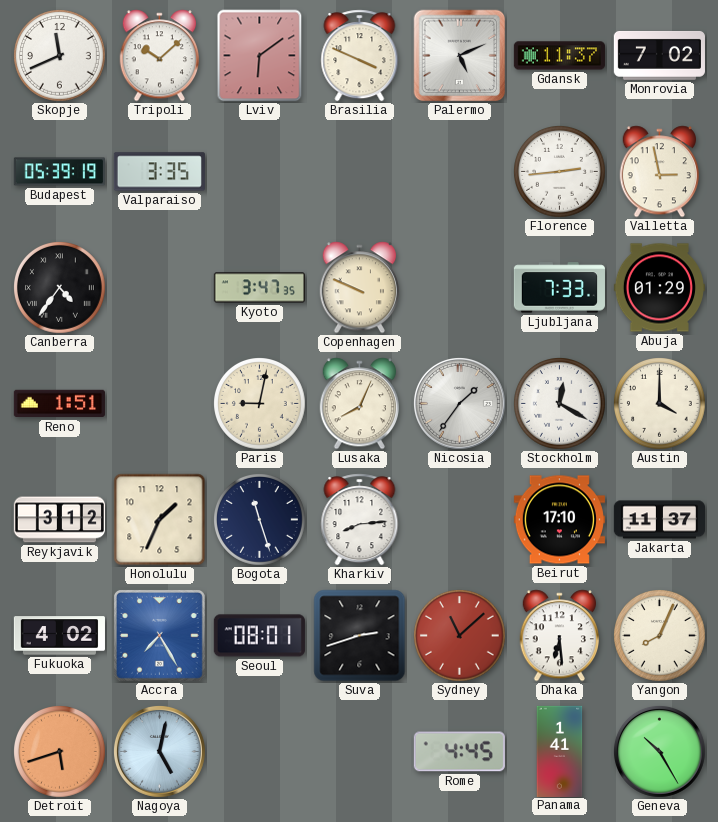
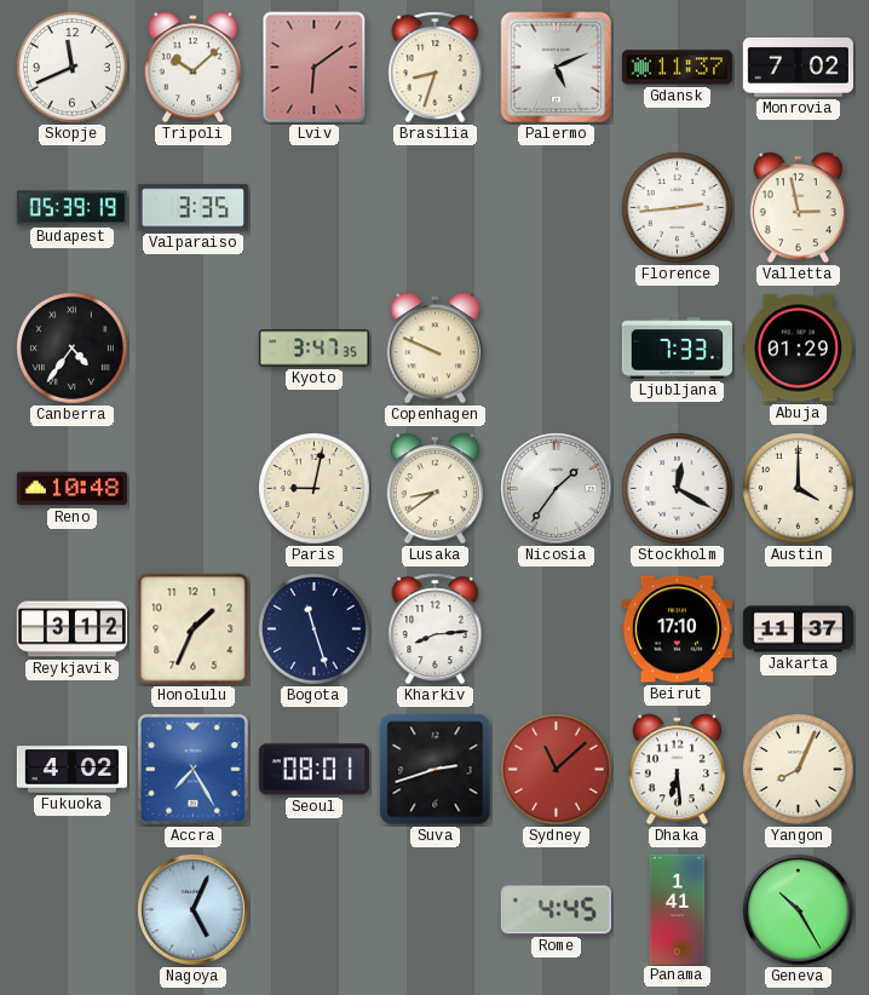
Brasilia: 3:49 -> 8:33 (436, 68)
Reno: 1:51 -> 10:48 (71, 489)
Lusaka: 8:04 -> 8:39 (434, 489)
Detroit: 5:42 -> none (60, 752)
Nagoya: 5:02 -> 5:04 (192, 909)
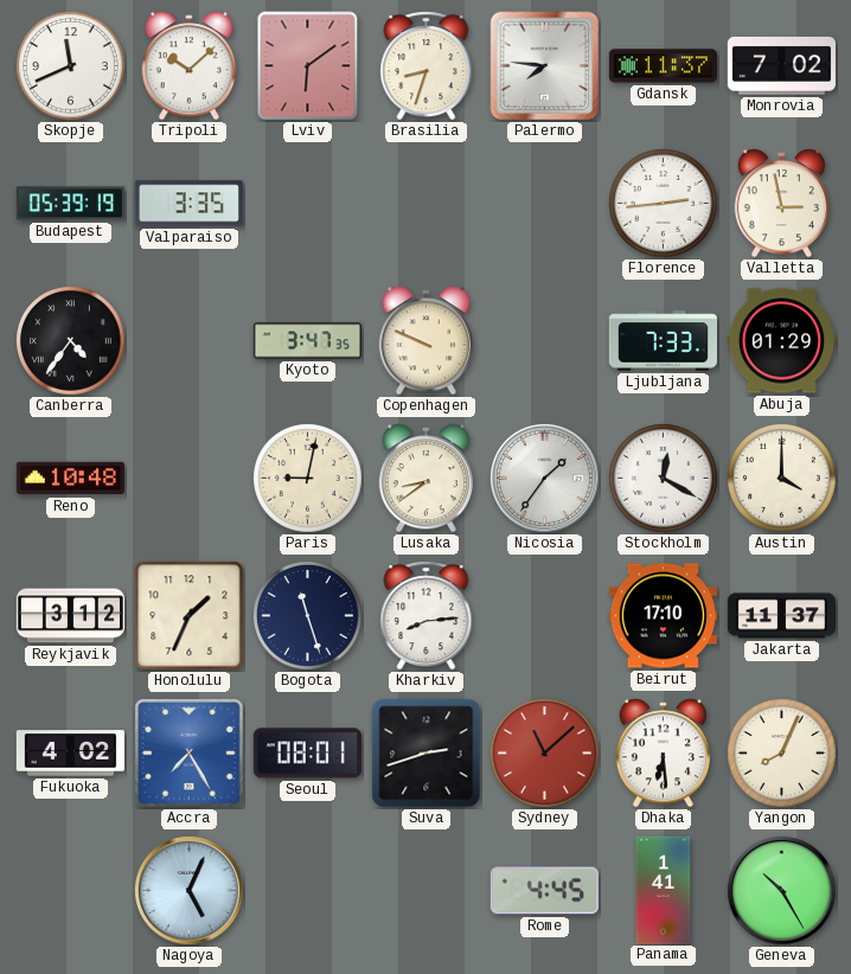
Palermo: 5:11 -> 7:46 (545, 66)
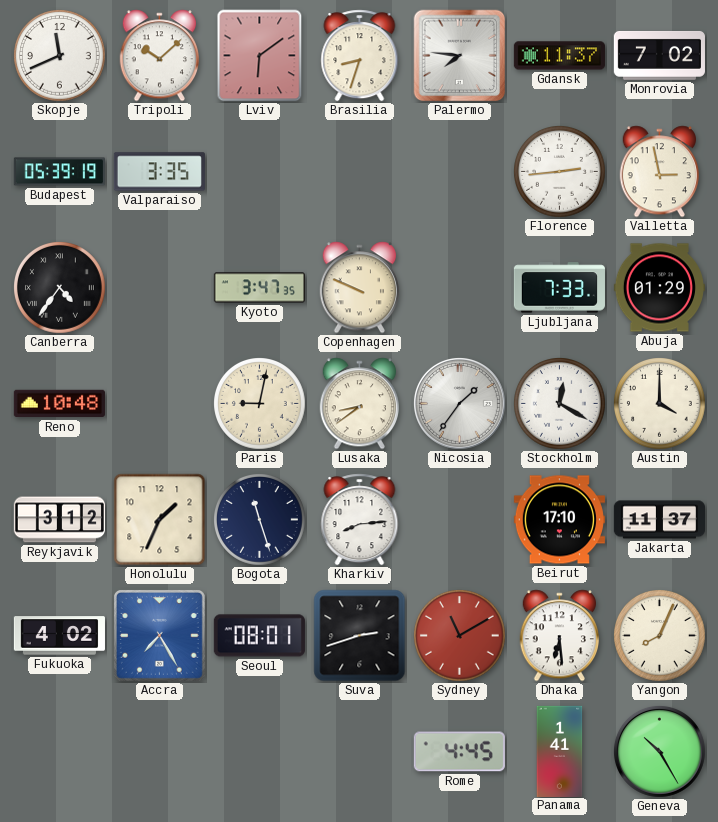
Sydney: 11:08 -> 11:10 (460, 636)
Nagoya: 5:04 -> none (188, 890)
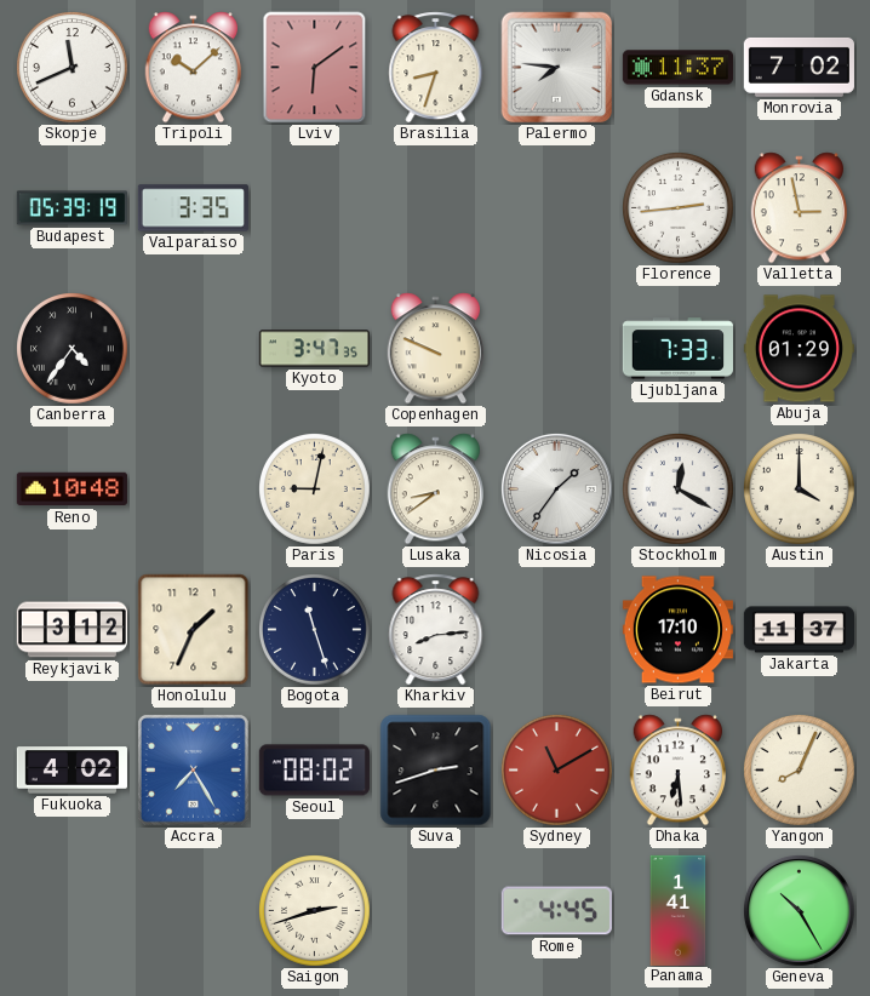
Seoul: 08:01 -> 08:02 (314, 771)
Saigon: none -> 2:42 (315, 911)
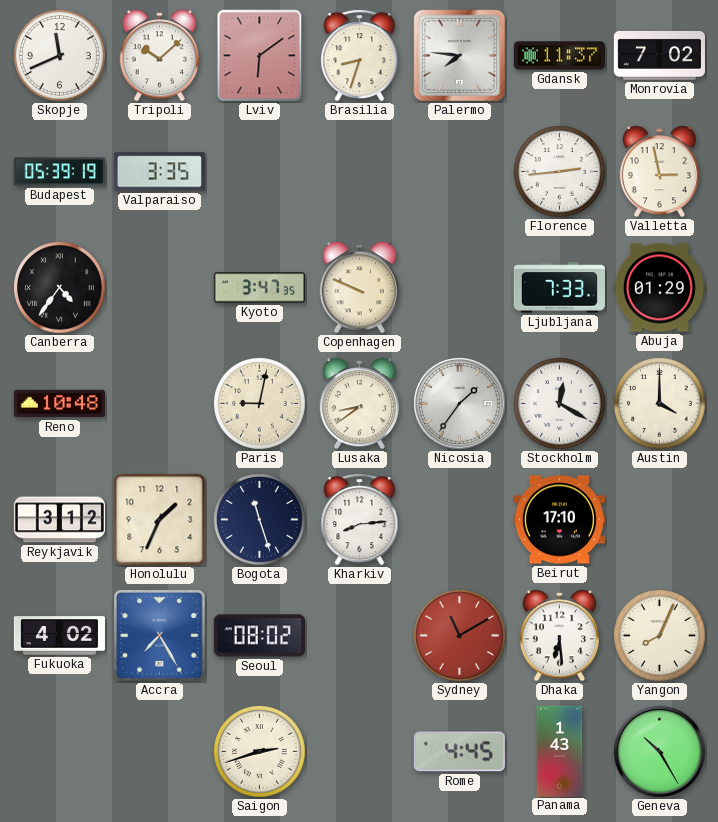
Jakarta: 11:37 -> none (799, 630)
Suva: 2:42 -> none (436, 771)
Panama: 1:41 -> 1:43 (560, 751)
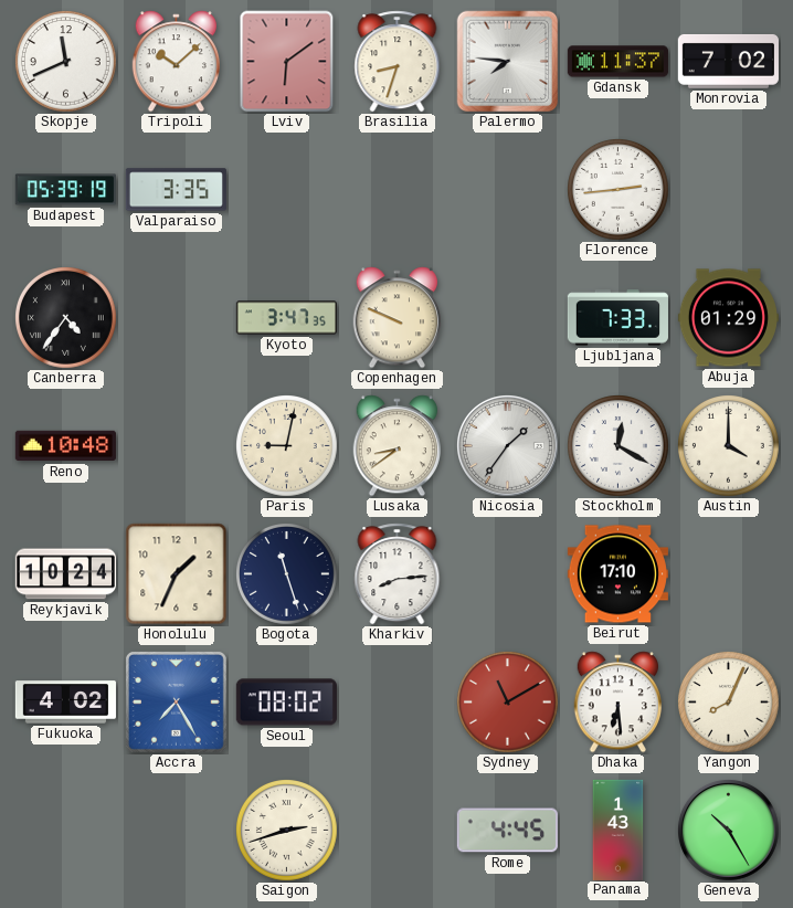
Valletta: 2:58 -> none (659, 172)
Reykjavik: 3:12 -> 10:24 (65, 574)
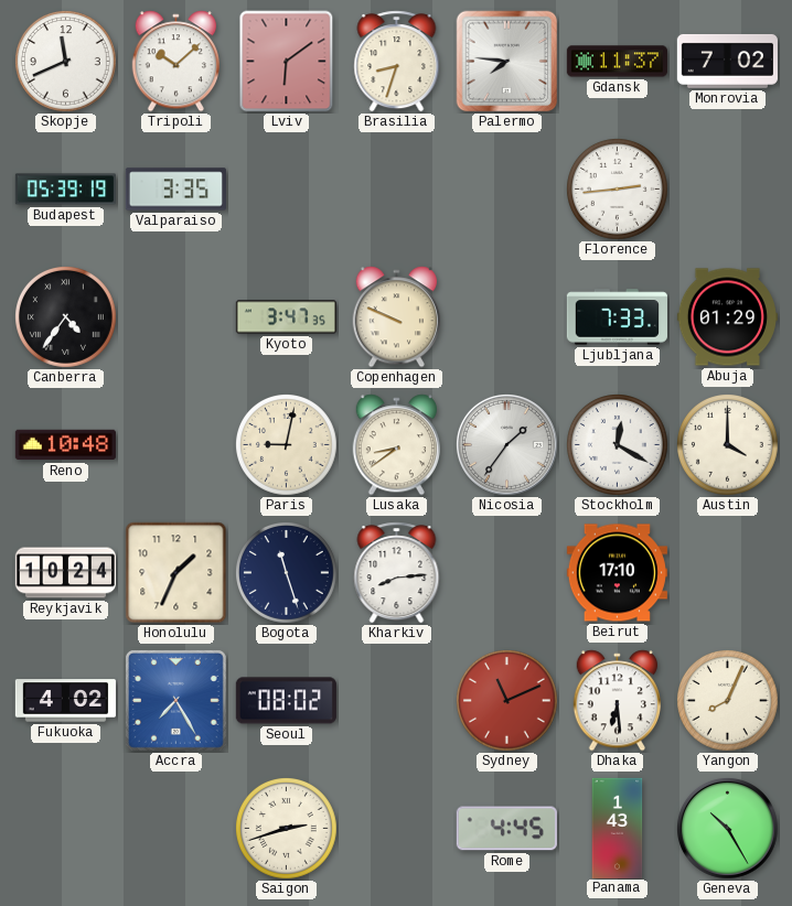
Sydney: 11:10 -> 11:11 (507, 701)
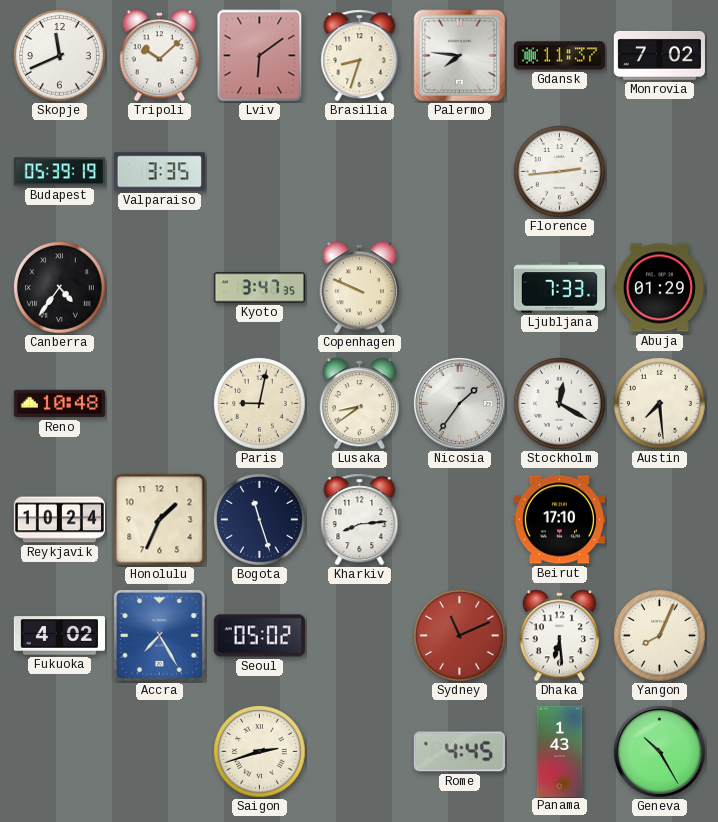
Austin: 4:00 -> 7:29 (660, 404)
Seoul: 08:02 -> 05:02 (259, 636)
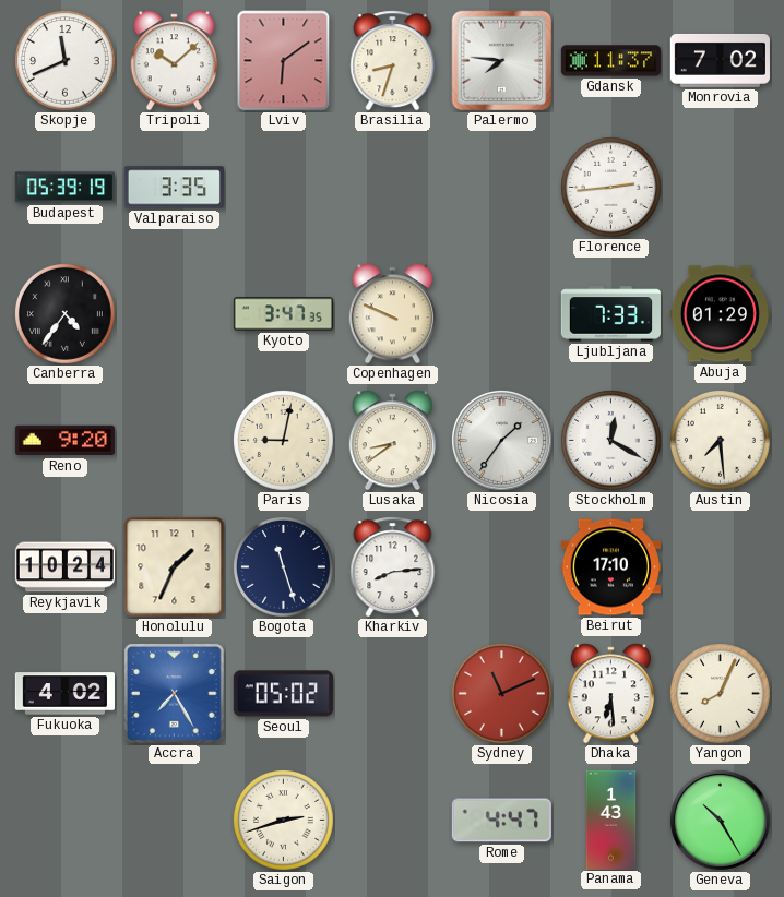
Reno: 10:48 -> 9:20 (64, 441)
Rome: 4:45 -> 4:47 (501, 821)
